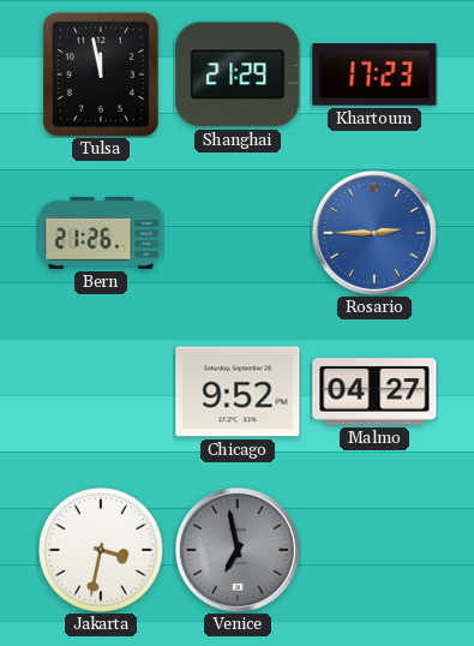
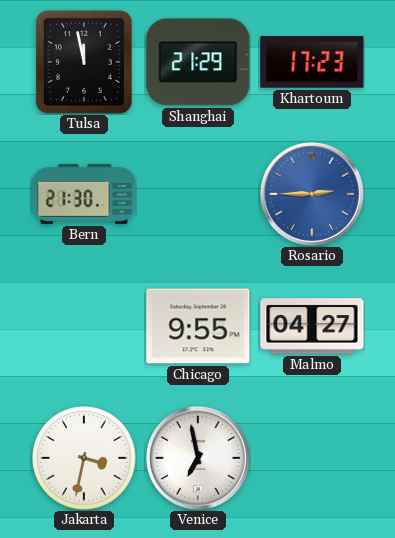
Bern: 21:26 -> 21:30 (84, 194)
Chicago: 9:52 -> 9:55 (198, 326)
Venice dial: grey -> white (198, 458)
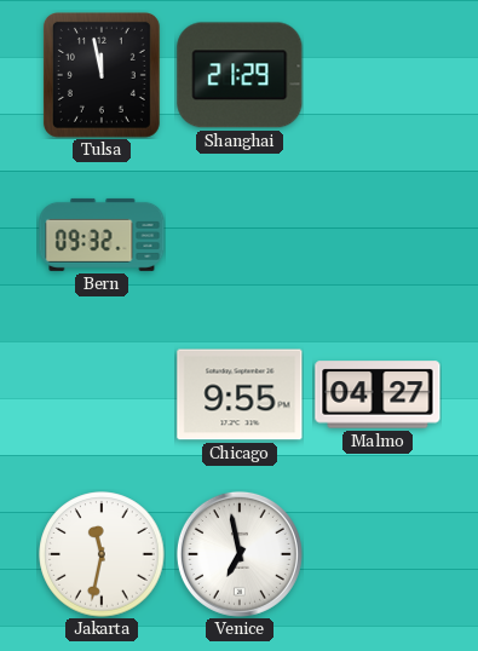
Khartoum: 17:23 -> none (312, 62)
Bern: 21:30 -> 09:32 (102, 235)
Rosario: 2:45 -> none (312, 194)
Jakarta: 3:32 -> 11:32 (102, 554)
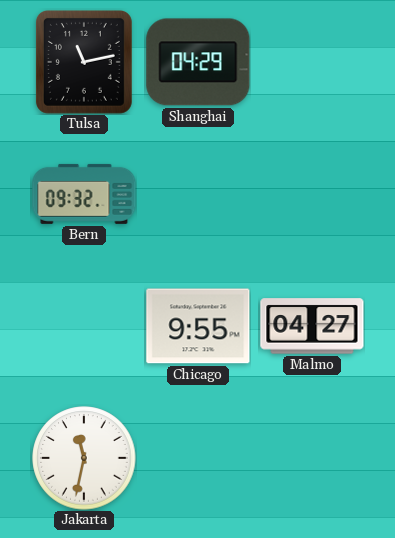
Tulsa: 11:58 -> 11:13 (84, 62)
Shanghai: 21:29 -> 04:29 (198, 62)
Venice: 6:58 -> none (240, 554)
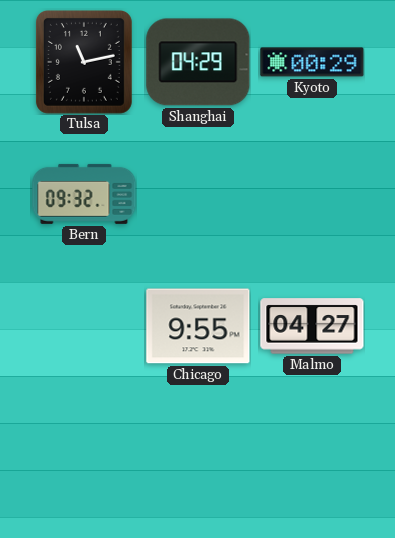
Kyoto: none -> 00:29 (312, 62)
Jakarta: 11:32 -> none (84, 458)
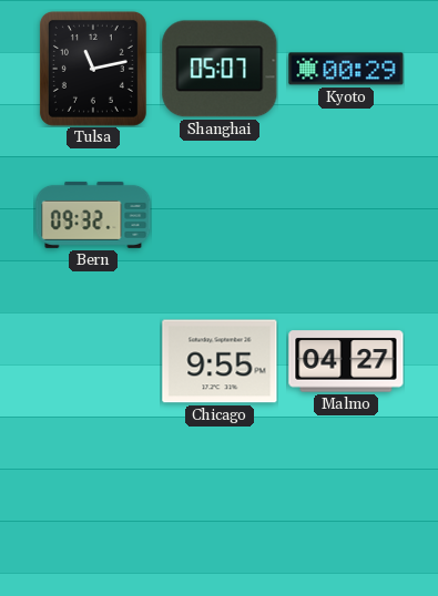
Shanghai: 04:29 -> 05:07 (220, 69)
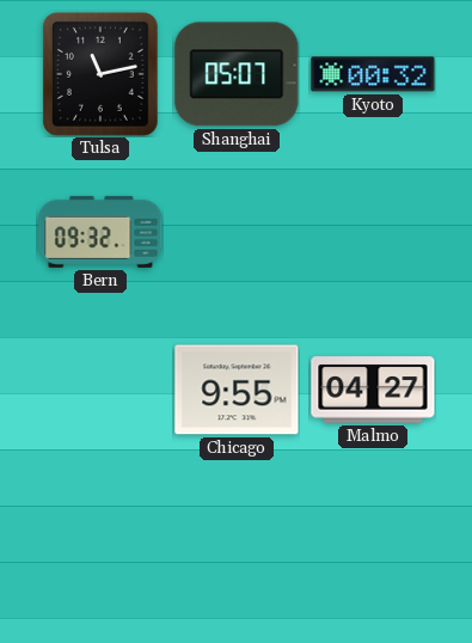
Kyoto: 00:29 -> 00:32 (373, 74)
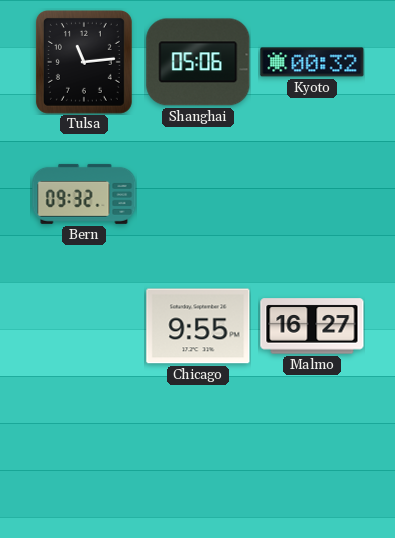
Tulsa: 11:13 -> 11:14 (84, 62)
Shanghai: 05:07 -> 05:06 (198, 62)
Malmo: 04:27 -> 16:27 (312, 326)
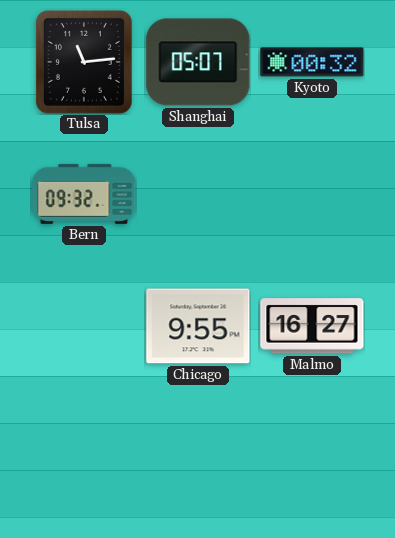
Shanghai: 05:06 -> 05:07 (198, 62)
